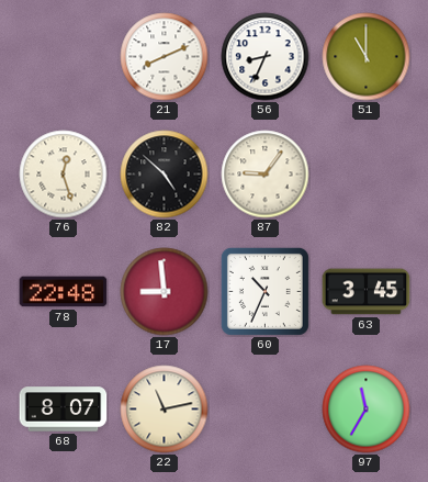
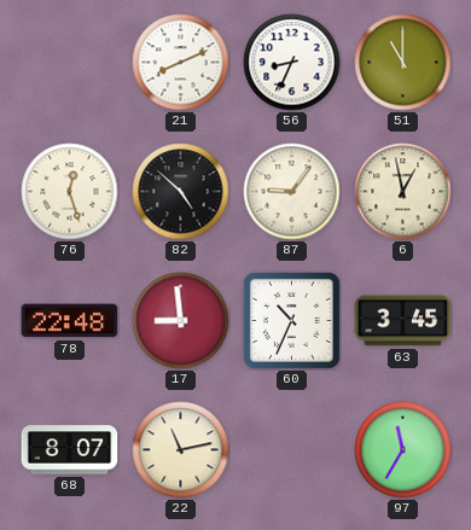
6: none -> 12:58 (403, 192)
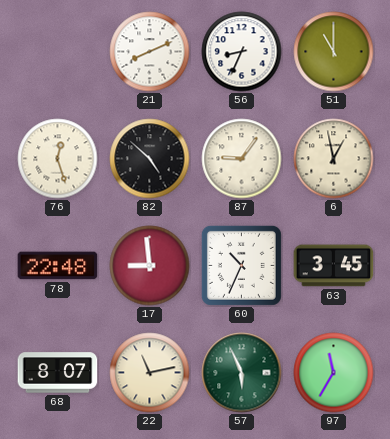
57: none -> 5:56 (242, 373)
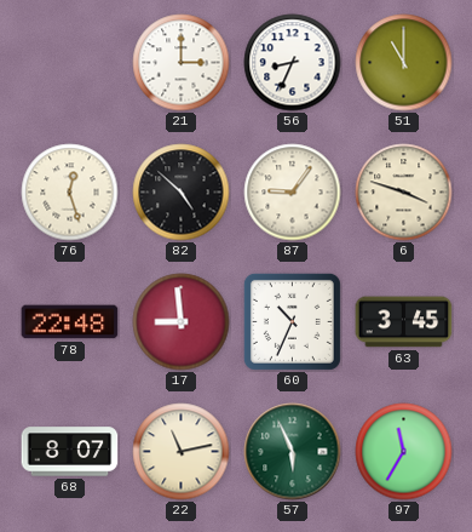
21: 8:11 -> 3:00 (182, 63)
6: 12:58 -> 3:48 (404, 193)
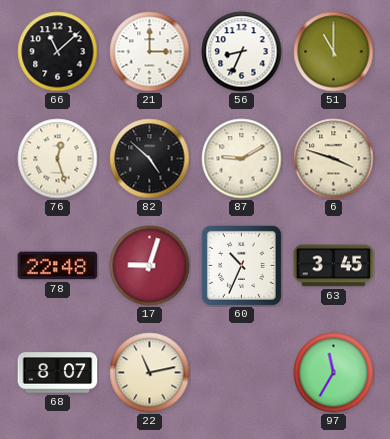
66: none -> 11:08 (58, 52)
87: 9:06 -> 9:10 (242, 159)
17: 8:59 -> 9:03 (150, 266)
57: 5:56 -> none (293, 452)
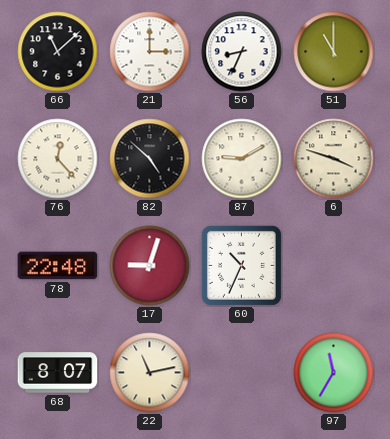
76: 12:27 -> 12:23 (58, 159)
63: 3:45 -> none (334, 266)
